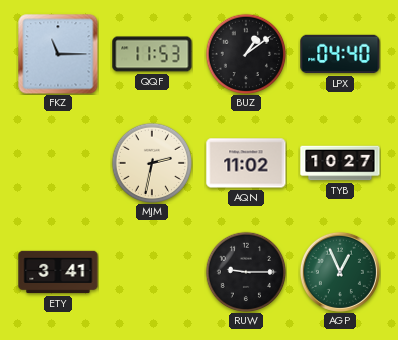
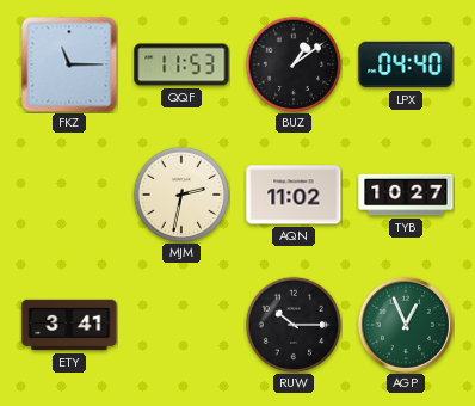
RUW: 9:15 -> 10:15 (294, 325)
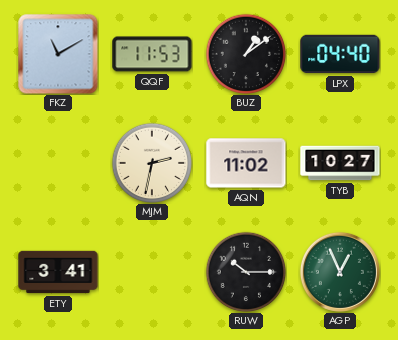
FKZ: 11:15 -> 11:10 (58, 54)
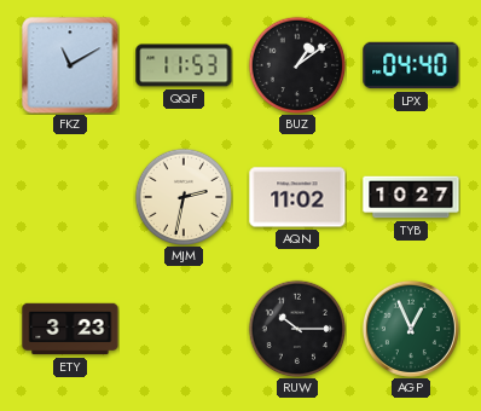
ETY: 3:41 -> 3:23 (70, 329)
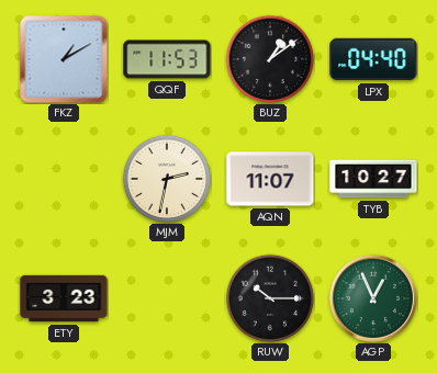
FKZ: 11:10 -> 1:10 (64, 59)
AQN: 11:02 -> 11:07 (270, 179)
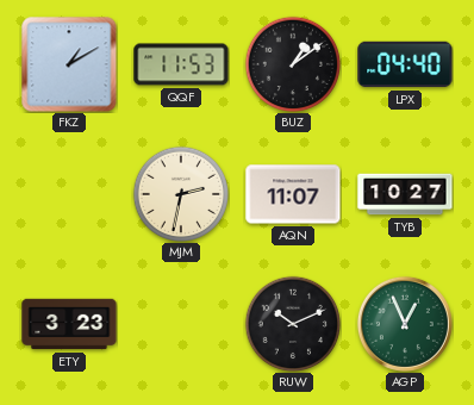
RUW: 10:15 -> 10:11 (293, 324)
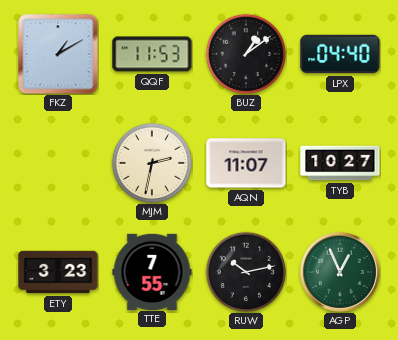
TTE: none -> 7:55 (152, 271)
RUW: 10:11 -> 10:13 (246, 272)
